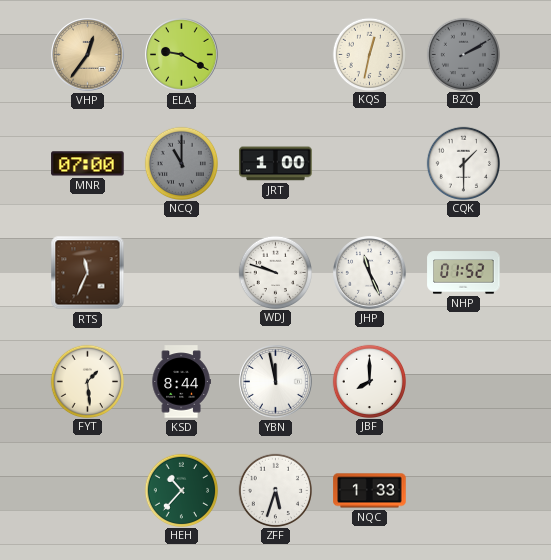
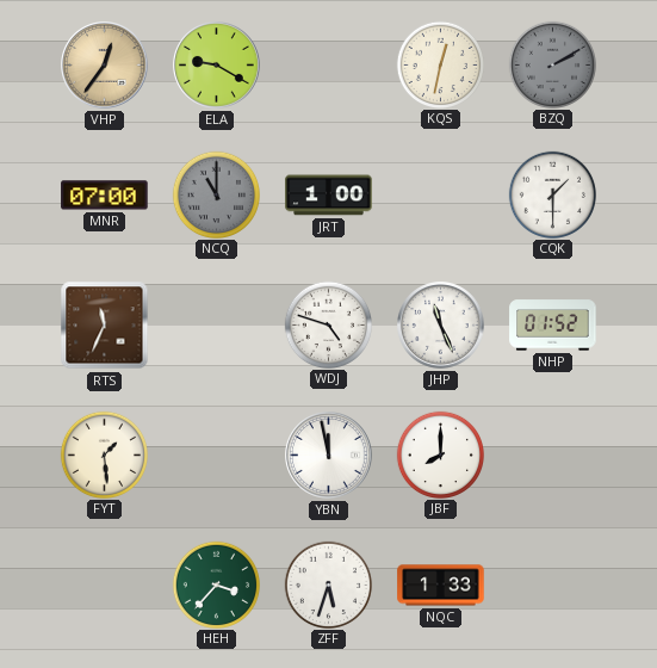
WDJ: 9:48 -> 4:48 (328, 324)
KSD: 8:44 -> none (181, 382)
HEH: 10:37 -> 3:37 (216, 584)
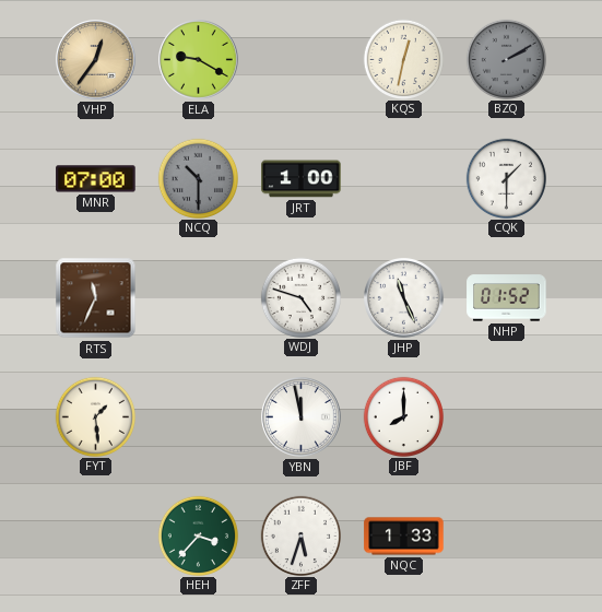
NCQ: 11:00 -> 10:30 (198, 178)
